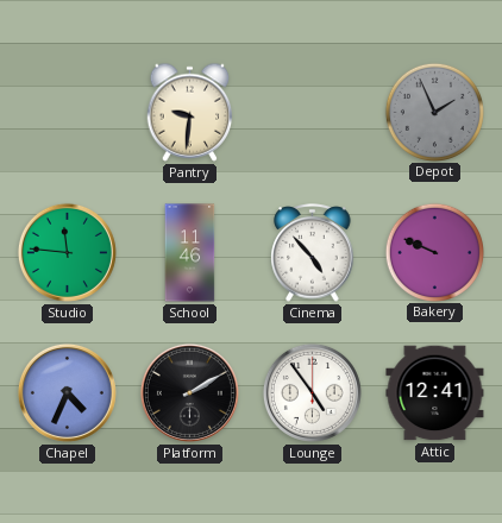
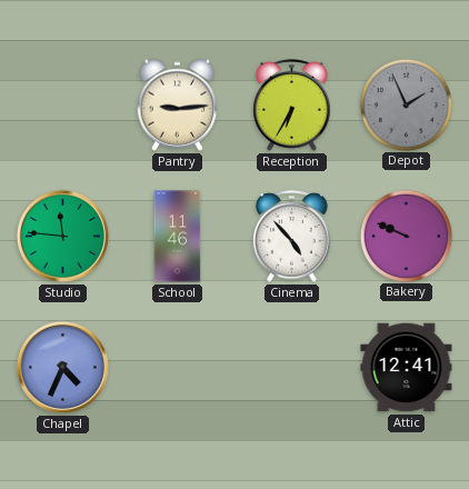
Pantry: 9:31 -> 9:14 (178, 104)
Reception: none -> 6:35 (292, 106)
Platform: 2:10 -> none (189, 392)
Lounge: 4:54 -> none (312, 392)
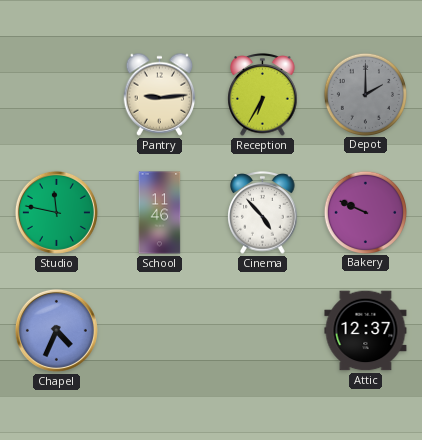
Depot: 1:56 -> 2:00 (365, 94)
Studio: 11:46 -> 11:47 (56, 212)
Attic: 12:41 -> 12:37 (366, 331)
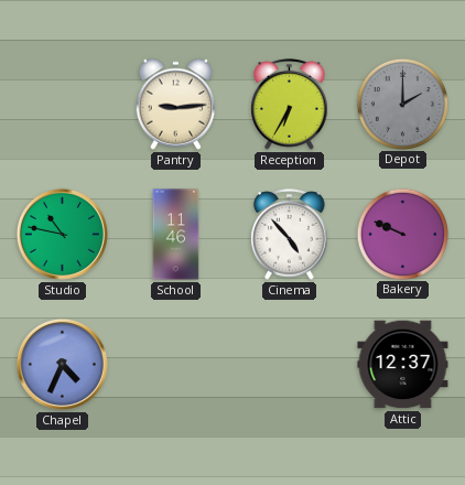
Studio: 11:47 -> 10:47 (62, 234)
